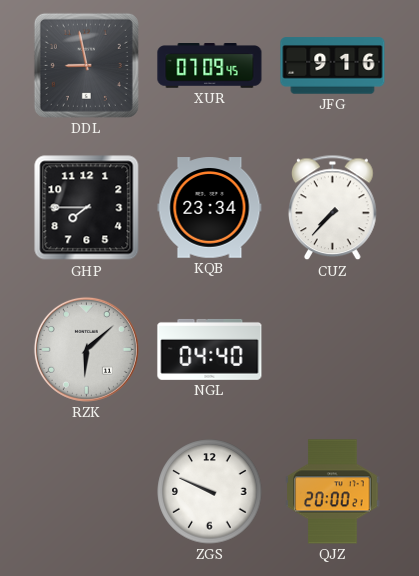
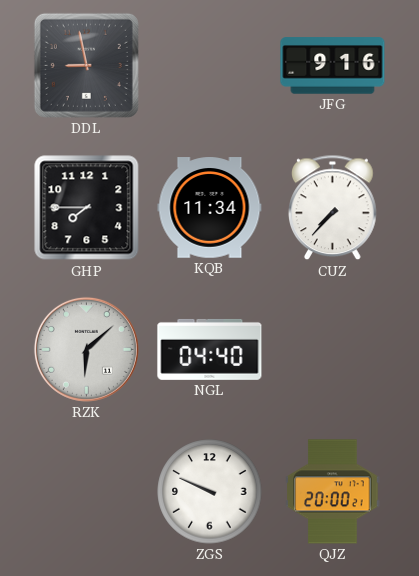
XUR: 07:09 -> none (210, 66)
KQB: 23:34 -> 11:34 (210, 208)
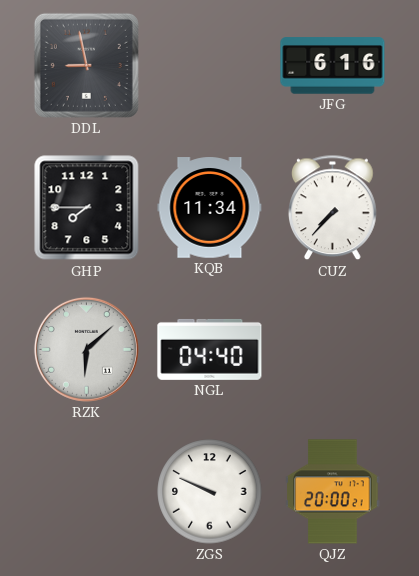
JFG: 9:16 -> 6:16 (333, 66)
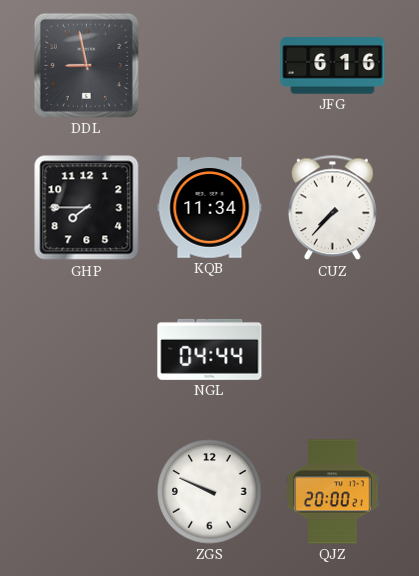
RZK: 6:08 -> none (86, 349)
NGL: 04:40 -> 04:44 (210, 349)
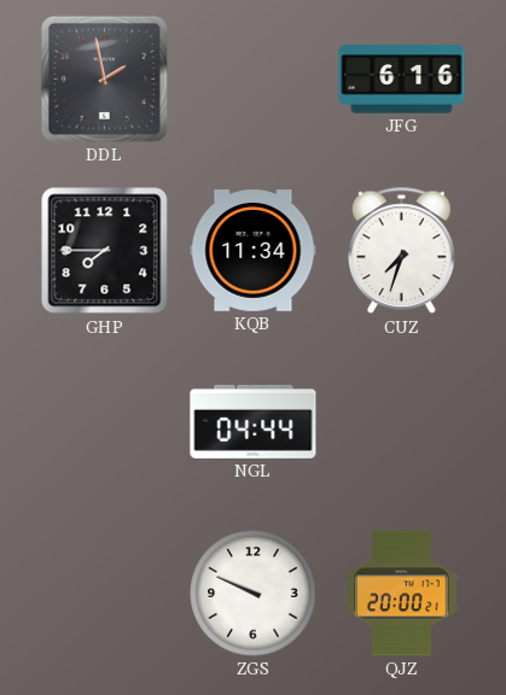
DDL: 8:58 -> 1:58 (104, 78)
CUZ: 7:37 -> 7:33 (402, 251)
